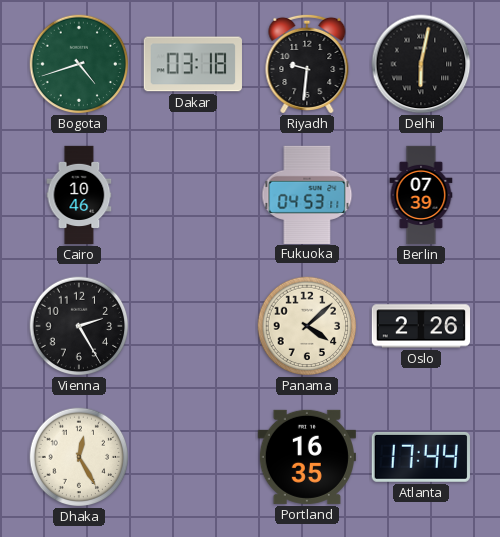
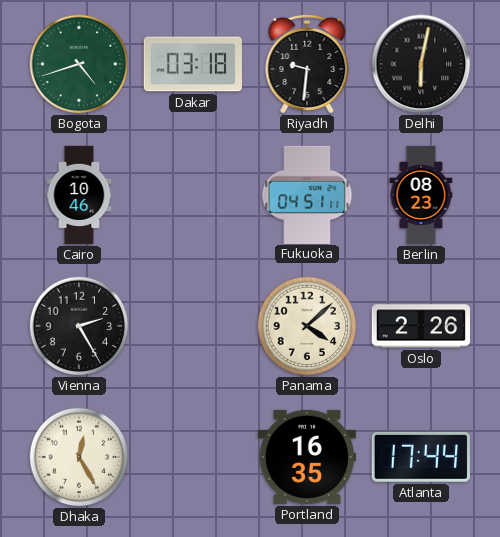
Fukuoka: 04:53 -> 04:51 (307, 194)
Berlin: 07:39 -> 08:23 (421, 195)
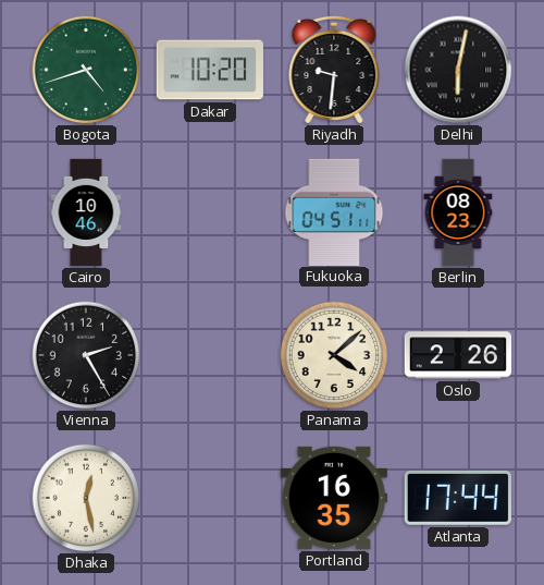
Dakar: 03:18 -> 10:20 (210, 70)
Dhaka: 12:25 -> 12:28 (86, 498)
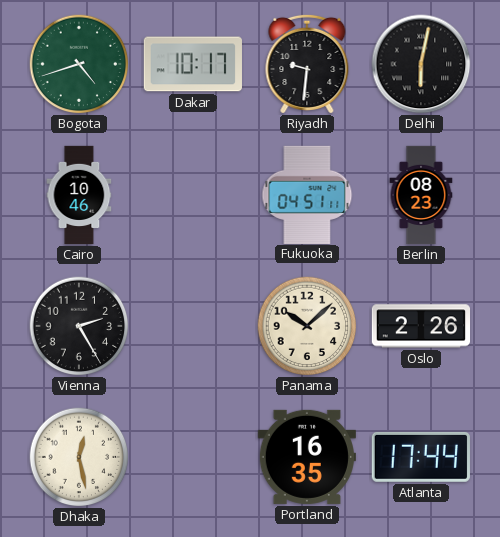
Dakar: 10:20 -> 10:17 (193, 64)
Panama: 4:08 -> 10:08 (307, 326)
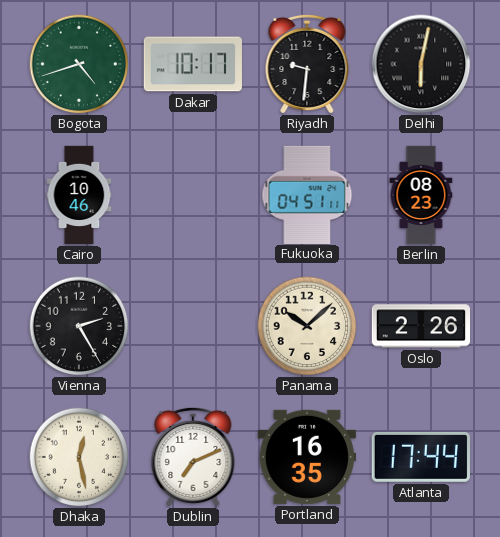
Dublin: none -> 7:11 (193, 457)
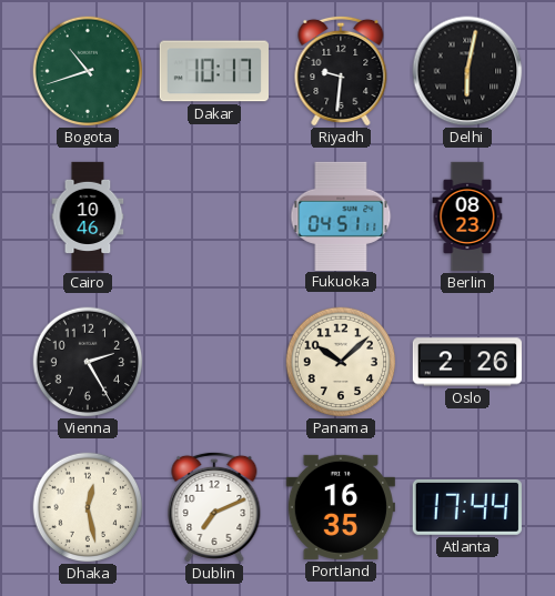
Bogota: 4:42 -> 10:42 (88, 71)
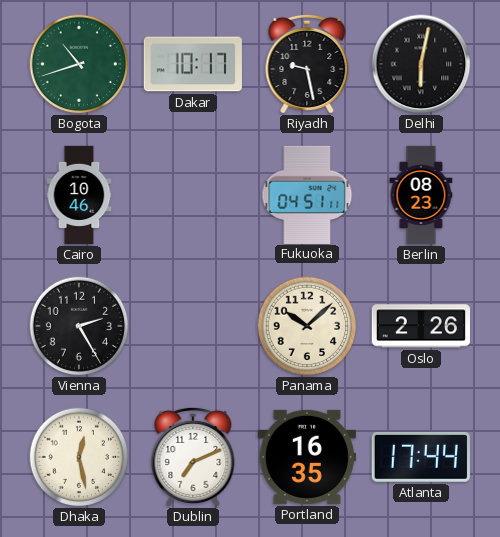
Riyadh: 9:31 -> 9:28 (307, 64)
